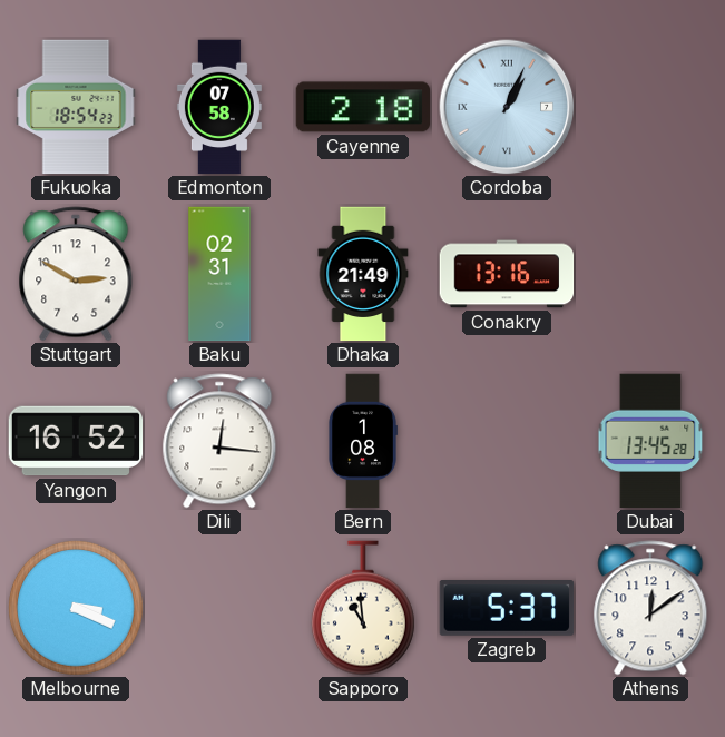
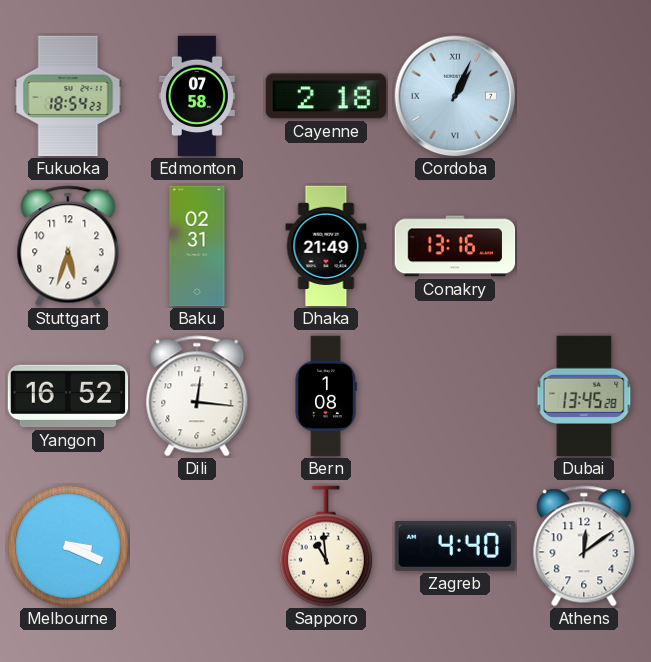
Stuttgart: 2:50 -> 5:33 (68, 246)
Zagreb: 5:37 -> 4:40 (455, 547)
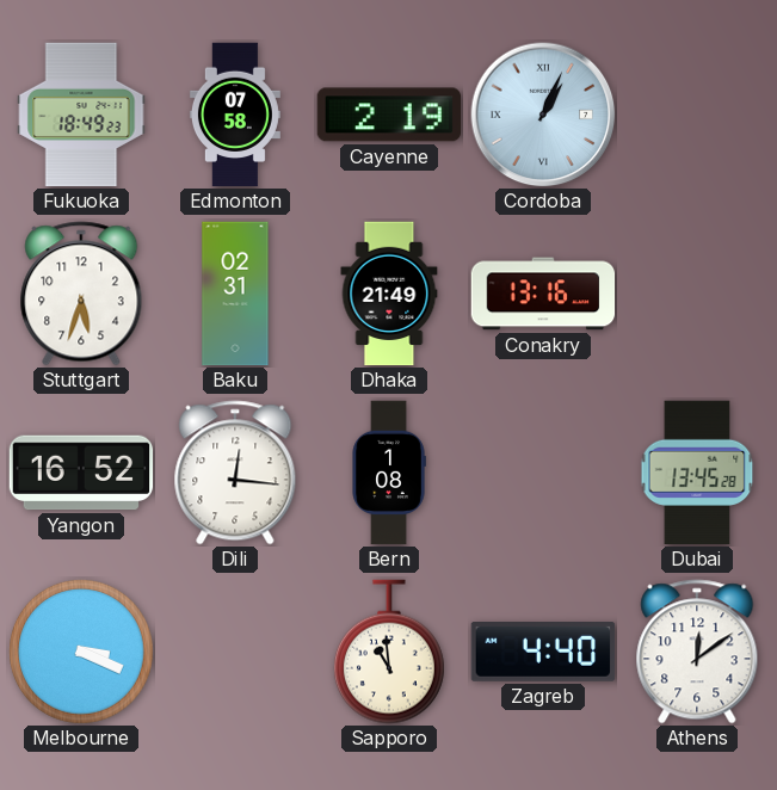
Fukuoka: 18:54 -> 18:49 (81, 115)
Cayenne: 2:18 -> 2:19 (388, 115)
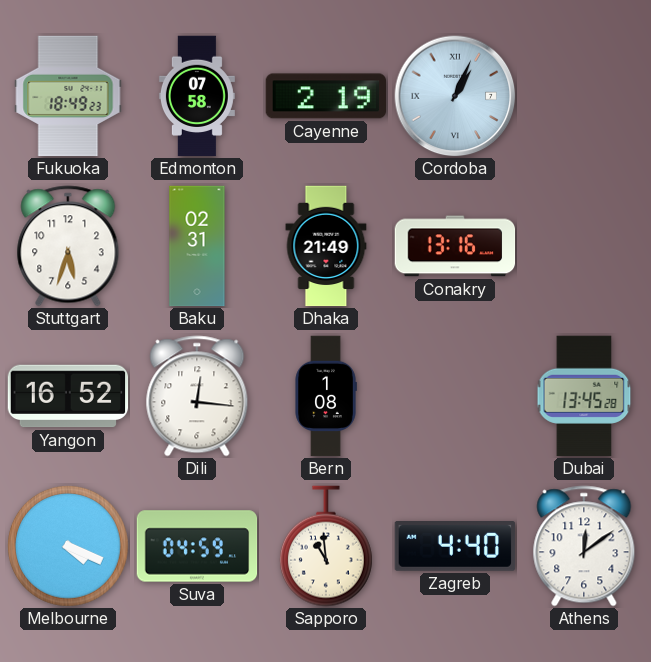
Melbourne: 3:19 -> 4:19 (68, 546)
Suva: none -> 04:59 (197, 546)
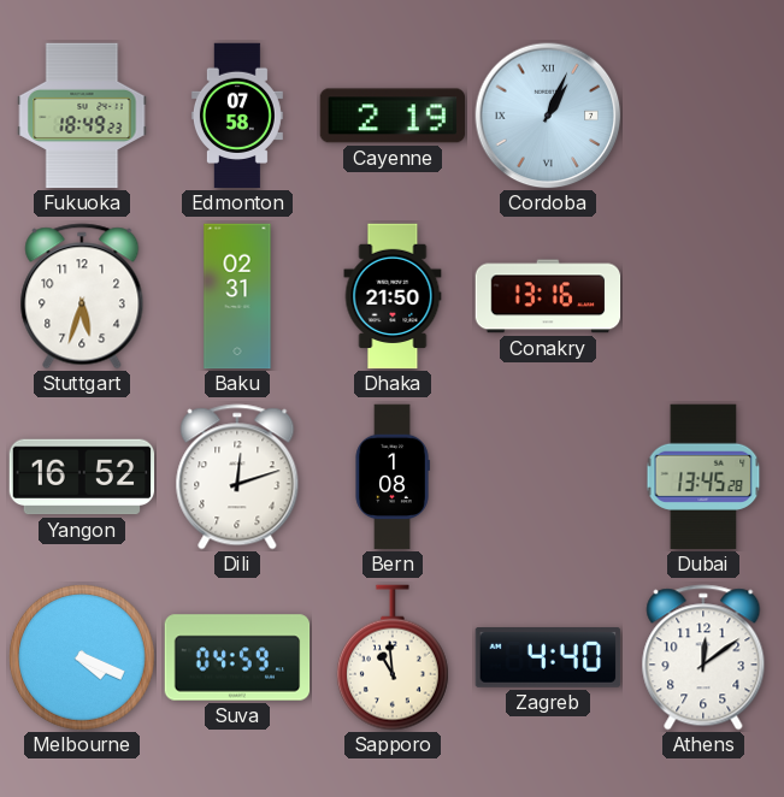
Dhaka: 21:49 -> 21:50 (393, 296)
Dili: 12:16 -> 12:12 (237, 477)
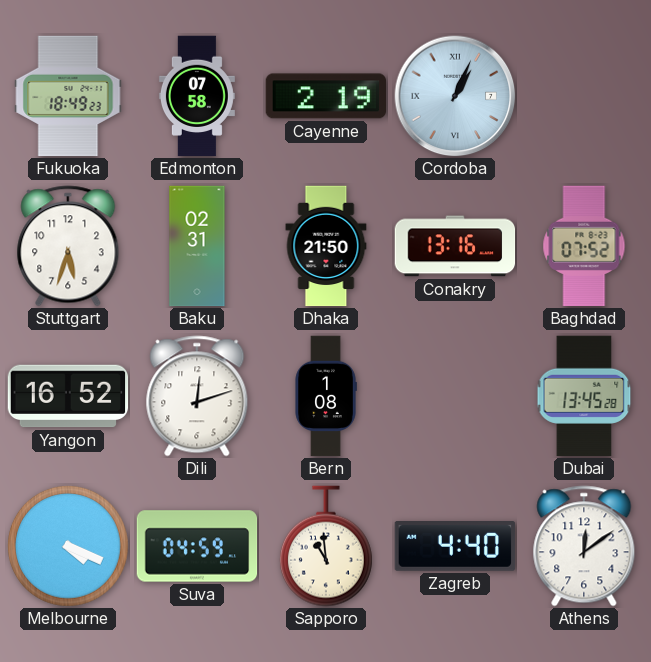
Baghdad: none -> 07:52 (584, 246)
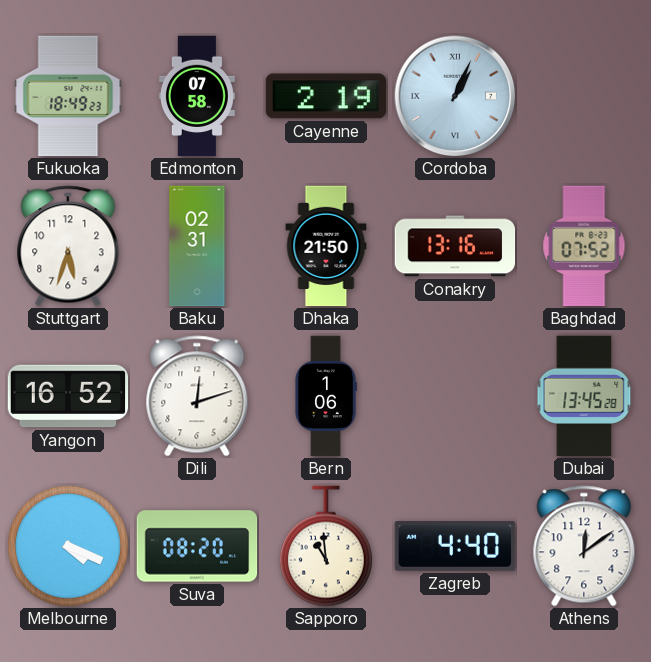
Bern: 1:08 -> 1:06 (326, 396)
Suva: 04:59 -> 08:20 (197, 546)
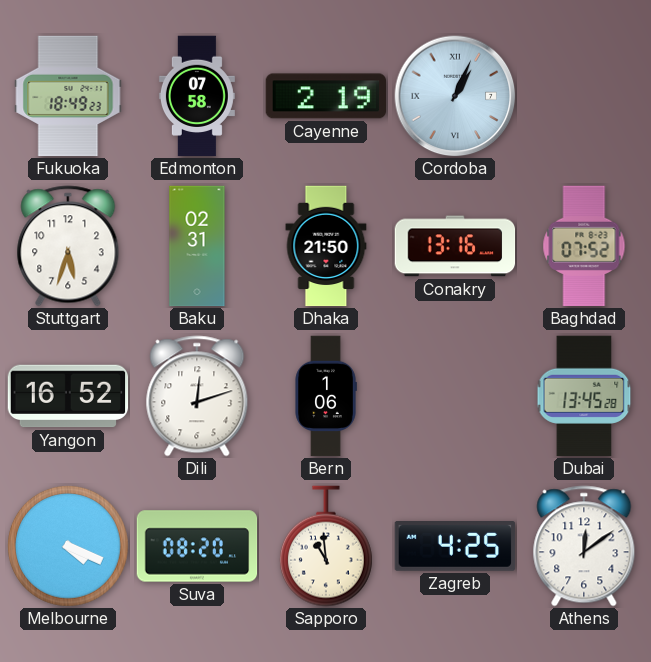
Zagreb: 4:40 -> 4:25 (455, 547)
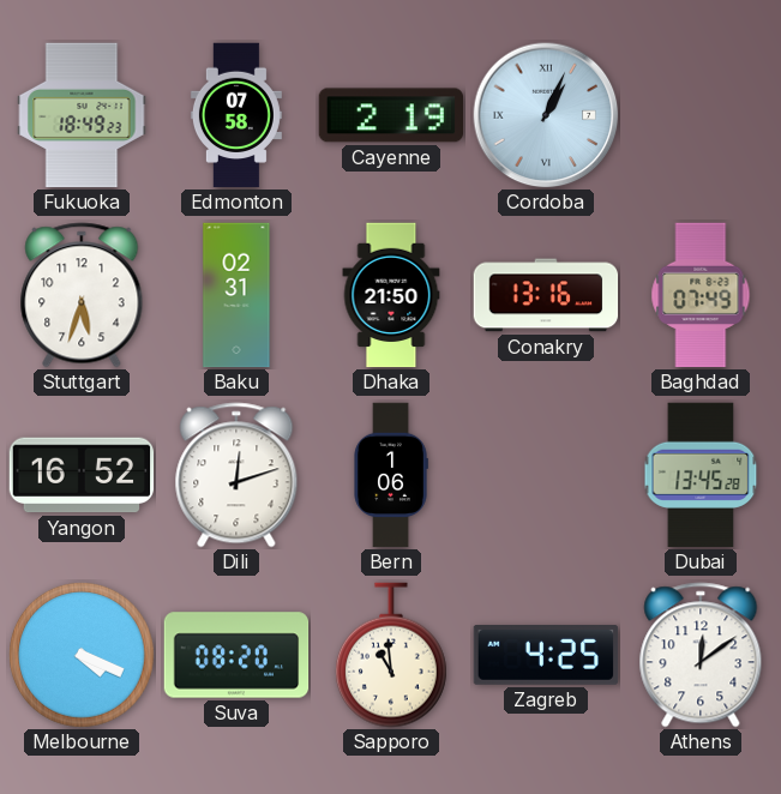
Baghdad: 07:52 -> 07:49 (701, 295)
